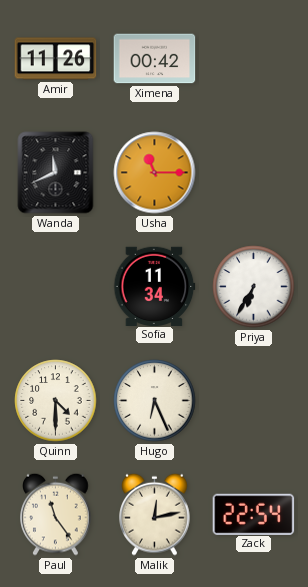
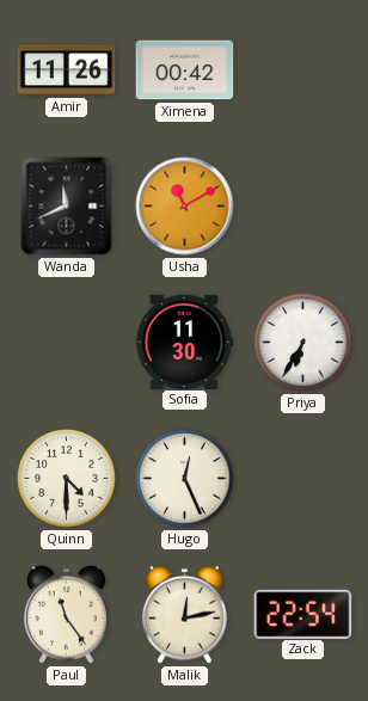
Usha: 11:15 -> 11:10 (185, 207)
Sofia: 11:34 -> 11:30 (185, 342)
Hugo: 6:26 -> 12:26 (185, 479)
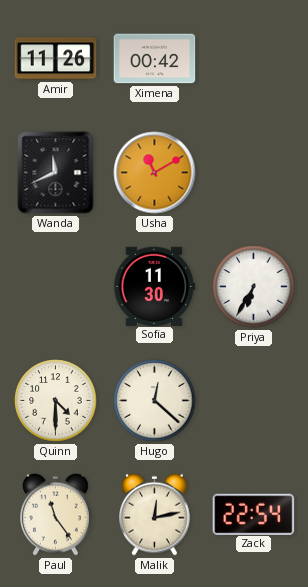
Hugo: 12:26 -> 12:22 (155, 401)
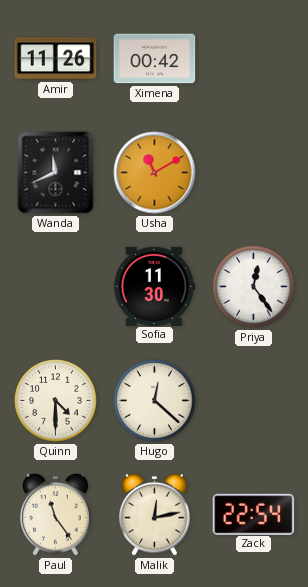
Priya: 6:35 -> 12:24 (254, 287)
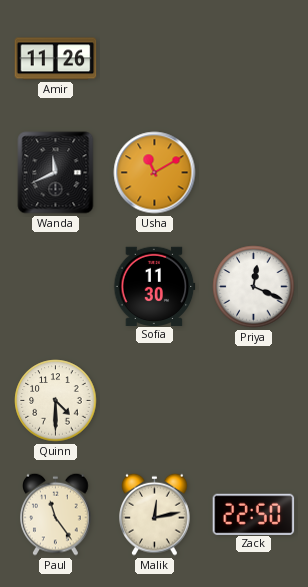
Ximena: 00:42 -> none (155, 59)
Priya: 12:24 -> 12:19 (254, 287)
Hugo: 12:22 -> none (155, 401)
Zack: 22:54 -> 22:50 (254, 514)
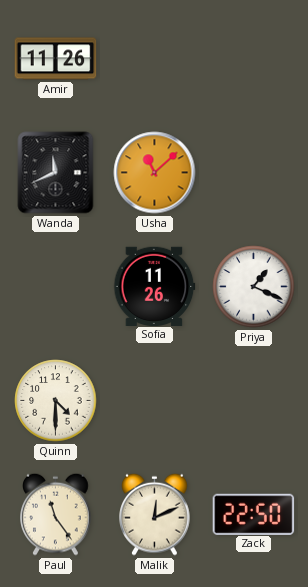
Usha: 11:10 -> 11:08 (155, 173)
Sofia: 11:30 -> 11:26 (155, 286)
Priya: 12:19 -> 1:19 (254, 287)
Malik: 12:13 -> 12:11 (155, 514)
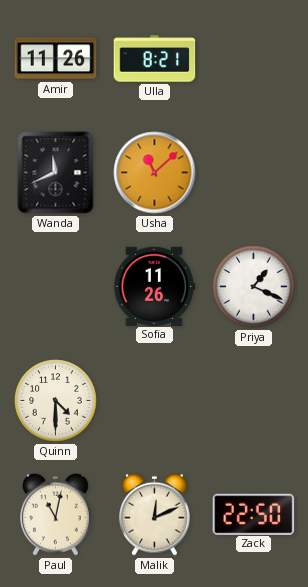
Ulla: none -> 8:21 (155, 59)
Paul: 11:24 -> 11:02 (56, 514)
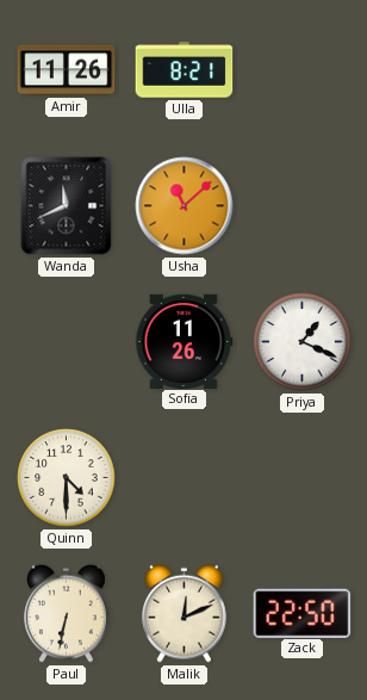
Paul: 11:02 -> 6:32 (67, 613)
